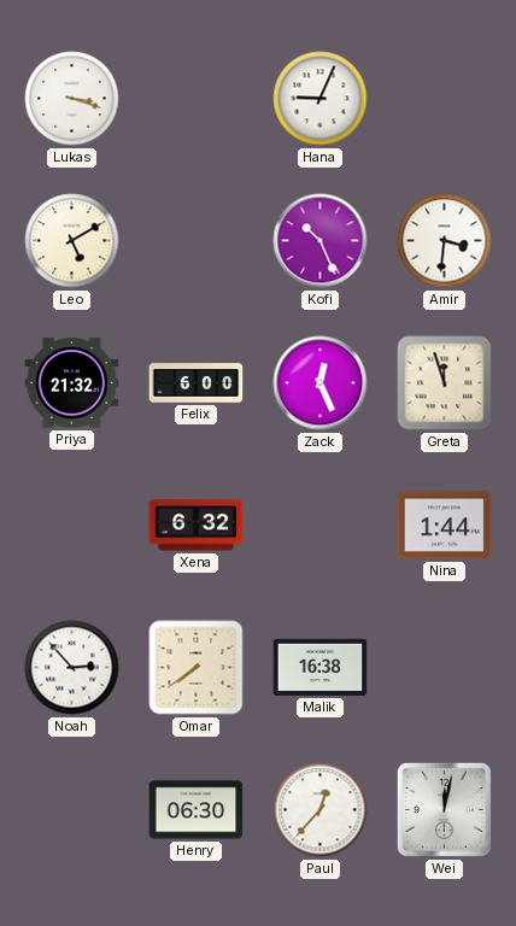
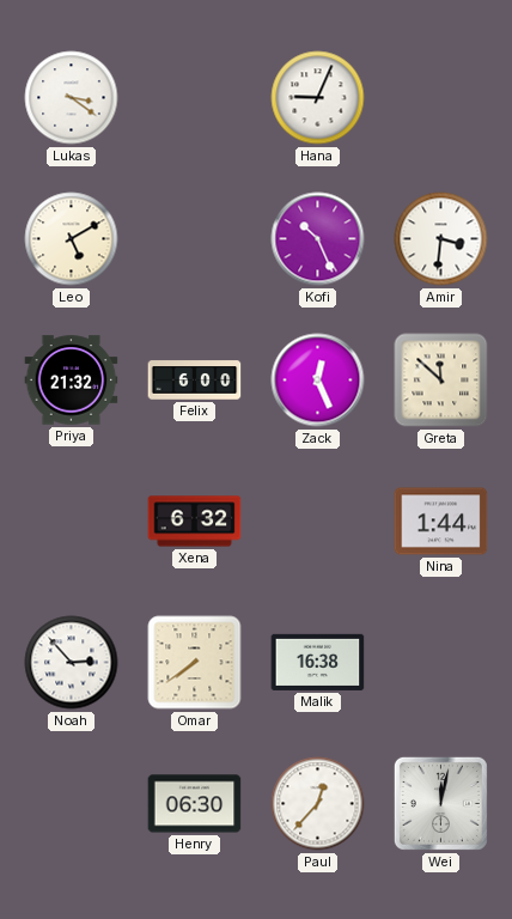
Lukas: 3:18 -> 3:21 (72, 98)
Greta: 11:57 -> 11:52 (441, 381)
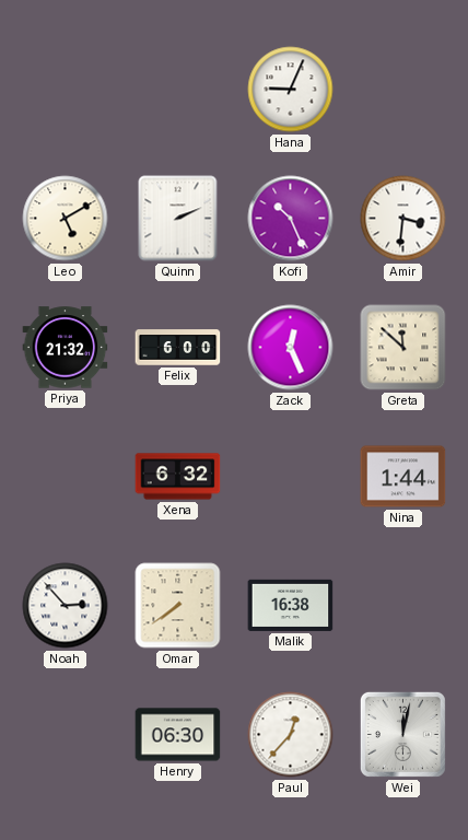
Lukas: 3:21 -> none (72, 98)
Quinn: none -> 2:11 (178, 219)
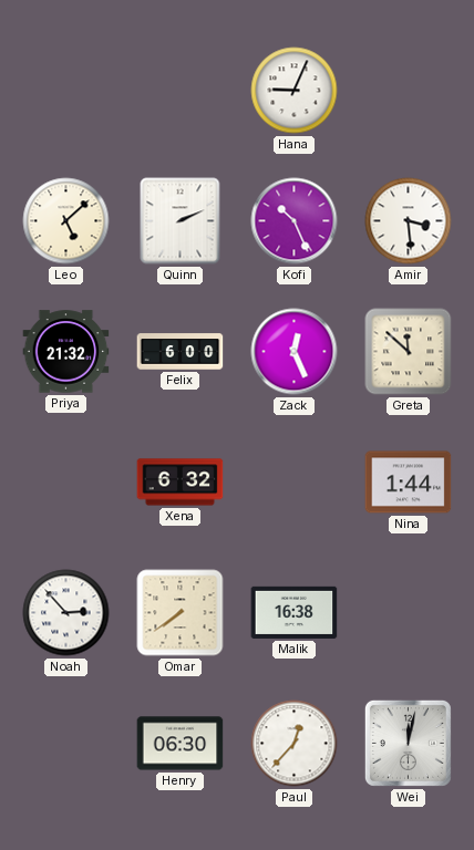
Leo: 5:10 -> 5:08 (66, 221)
Amir: 3:31 -> 3:29 (409, 221)
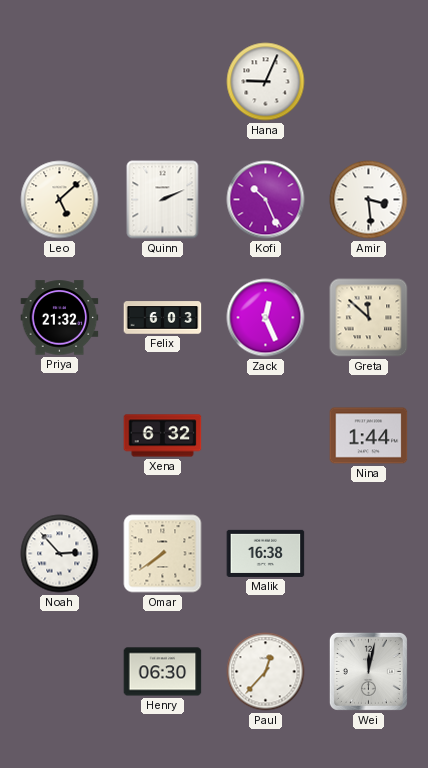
Felix: 6:00 -> 6:03 (163, 318)
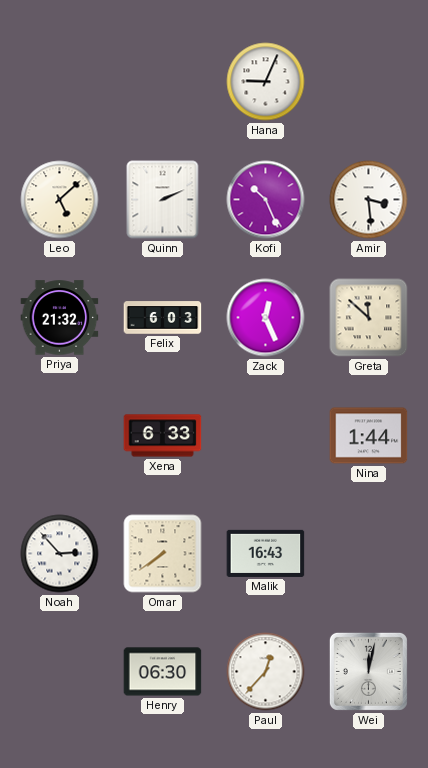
Xena: 6:32 -> 6:33 (163, 436)
Malik: 16:38 -> 16:43 (266, 553)
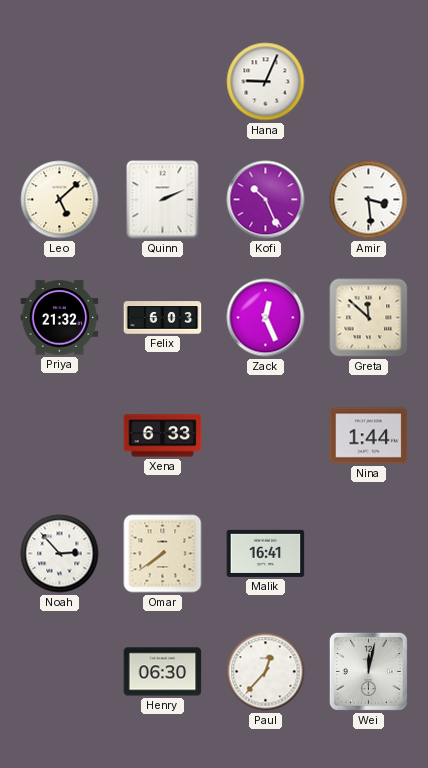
Malik: 16:43 -> 16:41 (266, 553)
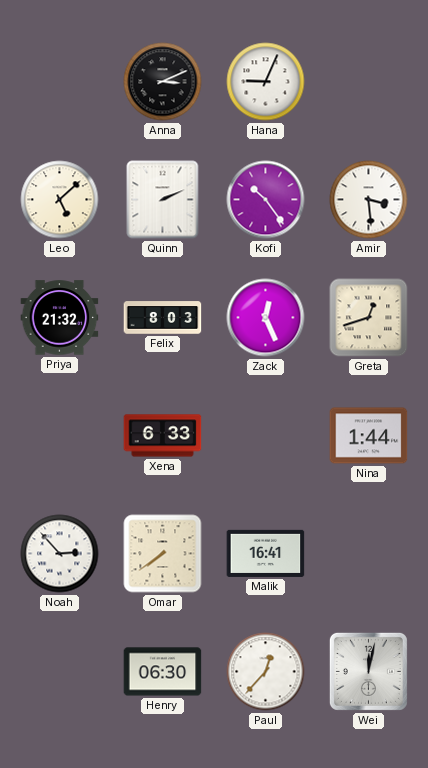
Anna: none -> 3:11 (163, 82)
Kofi: 10:26 -> 10:24 (266, 200)
Felix: 6:03 -> 8:03 (163, 318)
Greta: 11:52 -> 12:42 (369, 318)
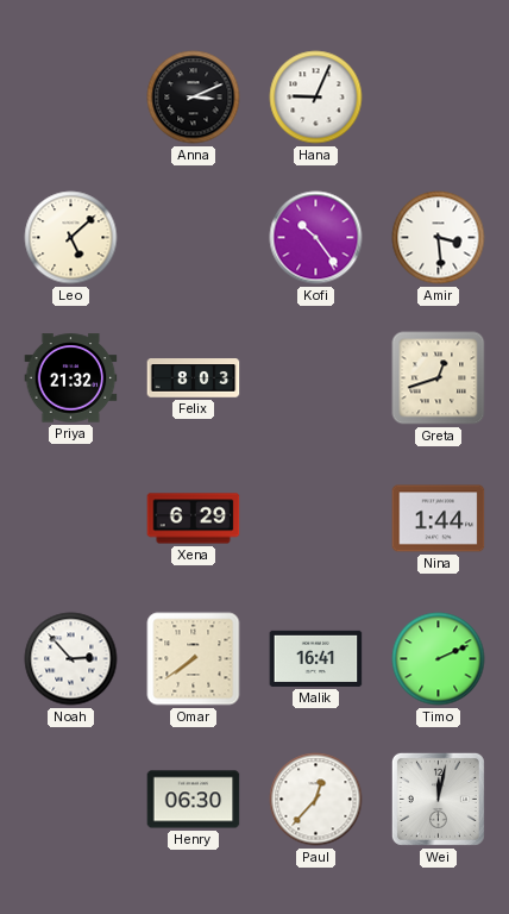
Quinn: 2:11 -> none (163, 200)
Zack: 12:26 -> none (266, 318)
Xena: 6:33 -> 6:29 (194, 519)
Timo: none -> 2:11 (439, 659)
